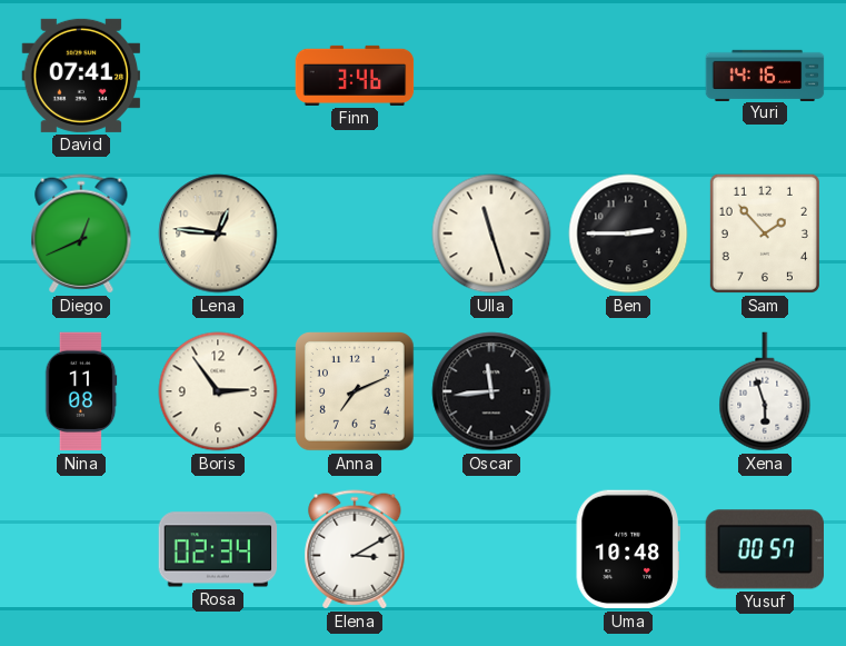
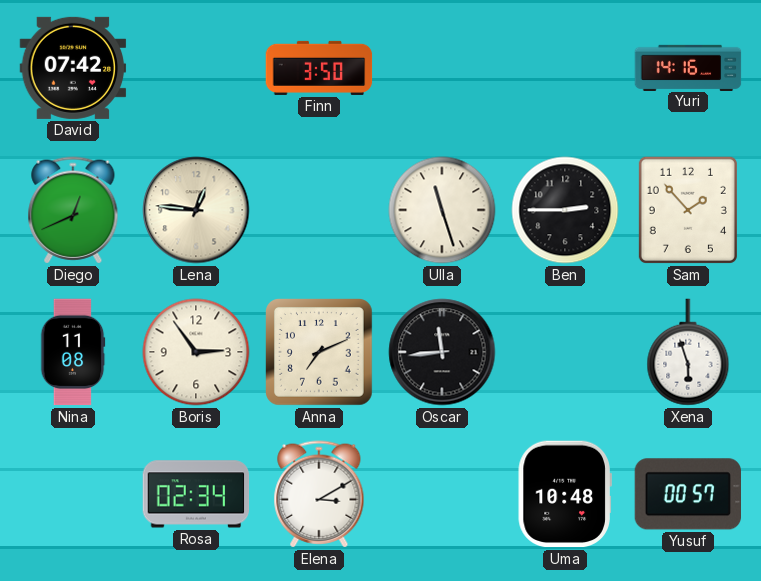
David: 07:41 -> 07:42 (73, 68)
Finn: 3:46 -> 3:50 (319, 68)
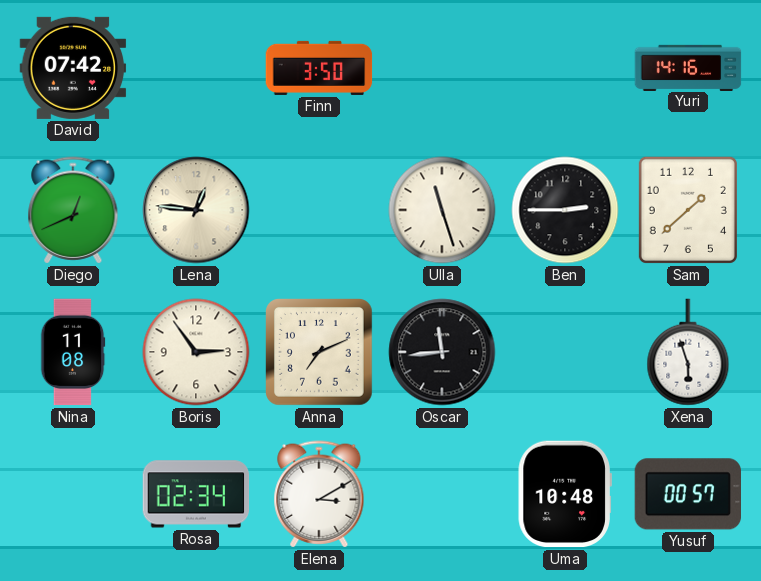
Sam: 1:53 -> 1:38 (688, 210)
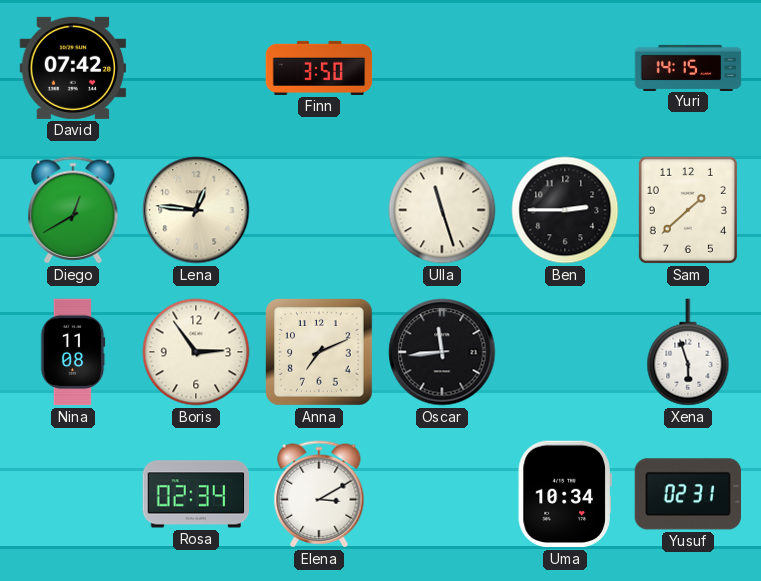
Yuri: 14:16 -> 14:15 (688, 67)
Diego: 12:41 -> 12:40 (73, 210)
Uma: 10:48 -> 10:34 (565, 494)
Yusuf: 00:57 -> 02:31 (688, 494)
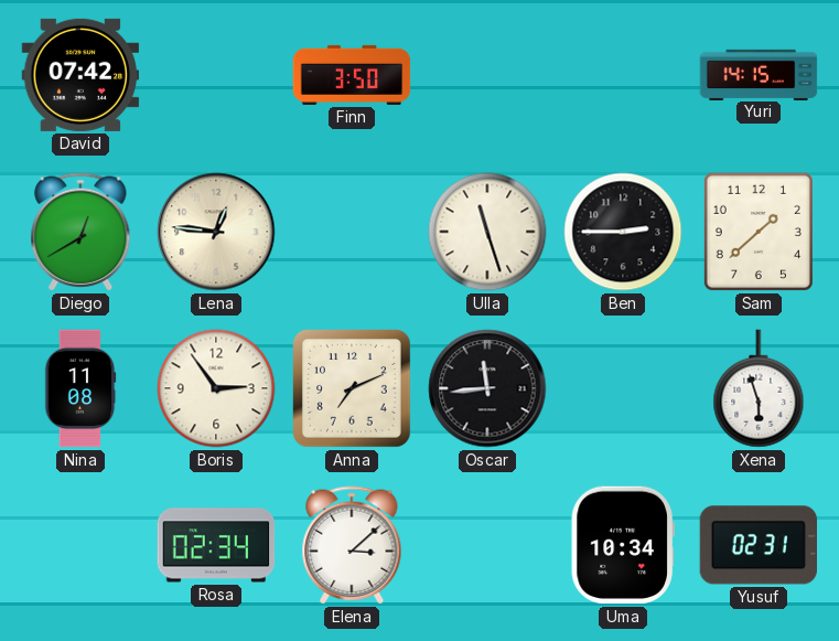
Elena: 3:10 -> 3:08 (352, 545)
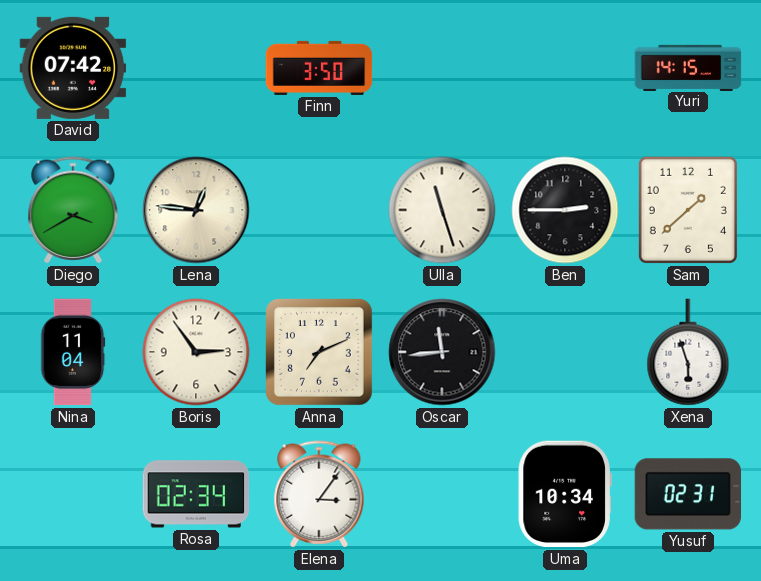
Diego: 12:40 -> 3:40 (73, 210)
Nina: 11:08 -> 11:04 (73, 352)
Elena: 3:08 -> 3:06 (319, 494)
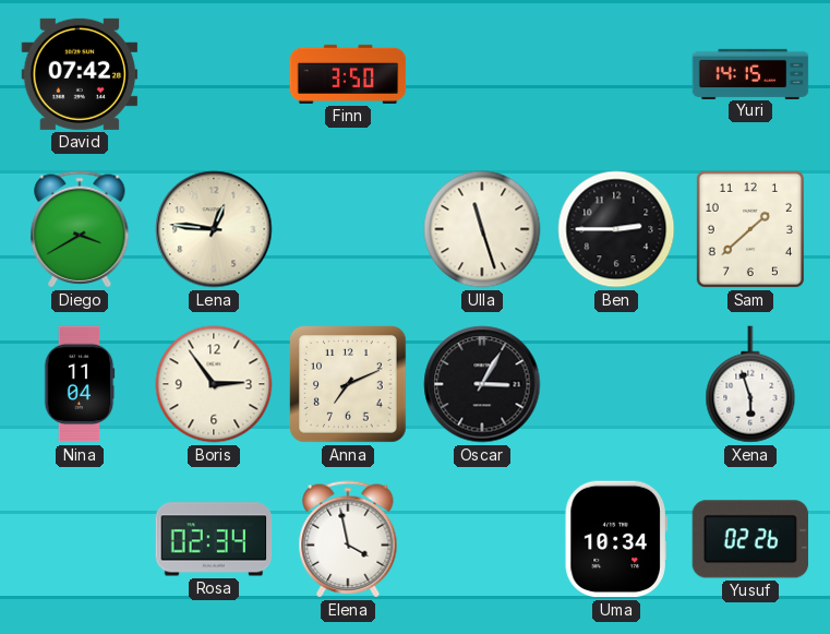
Oscar: 11:44 -> 3:05 (482, 384)
Elena: 3:06 -> 3:58 (348, 539)
Yusuf: 02:31 -> 02:26 (750, 539)
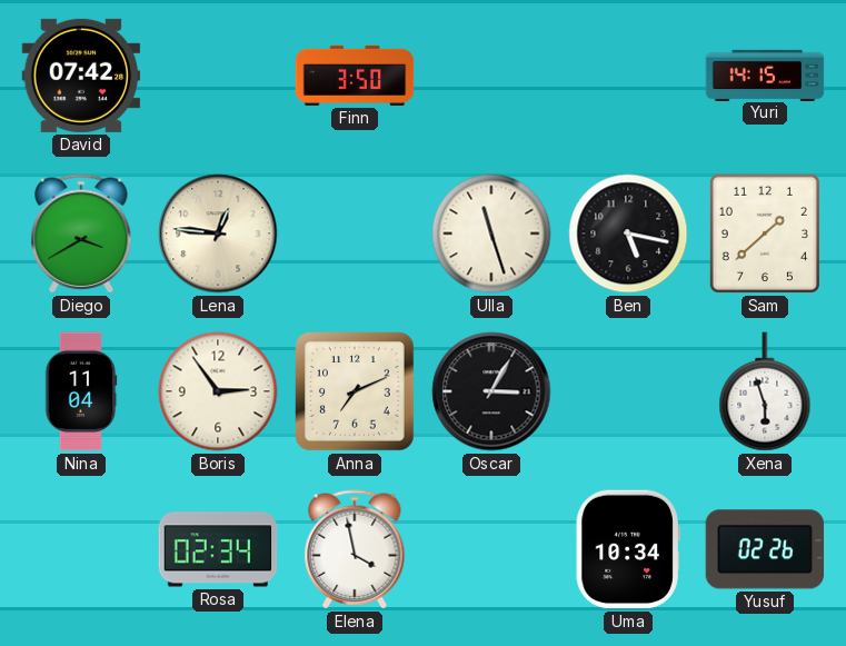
Ben: 2:45 -> 5:17 (628, 233)
